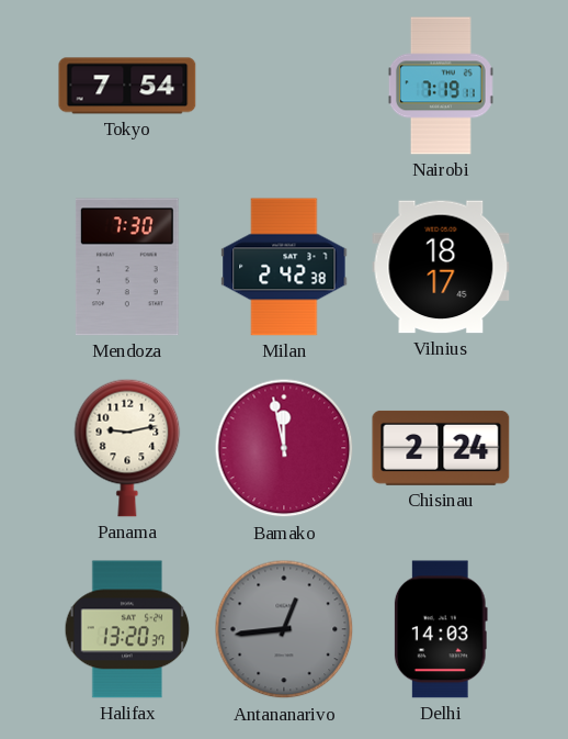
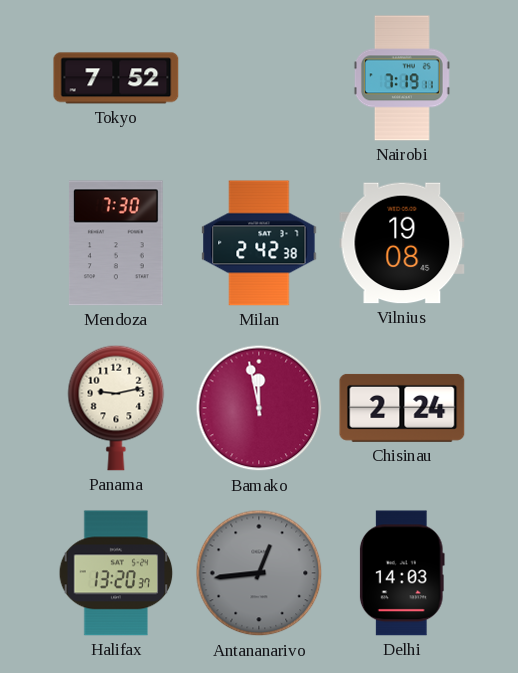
Tokyo: 7:54 -> 7:52 (116, 78)
Vilnius: 18:17 -> 19:08 (402, 243)
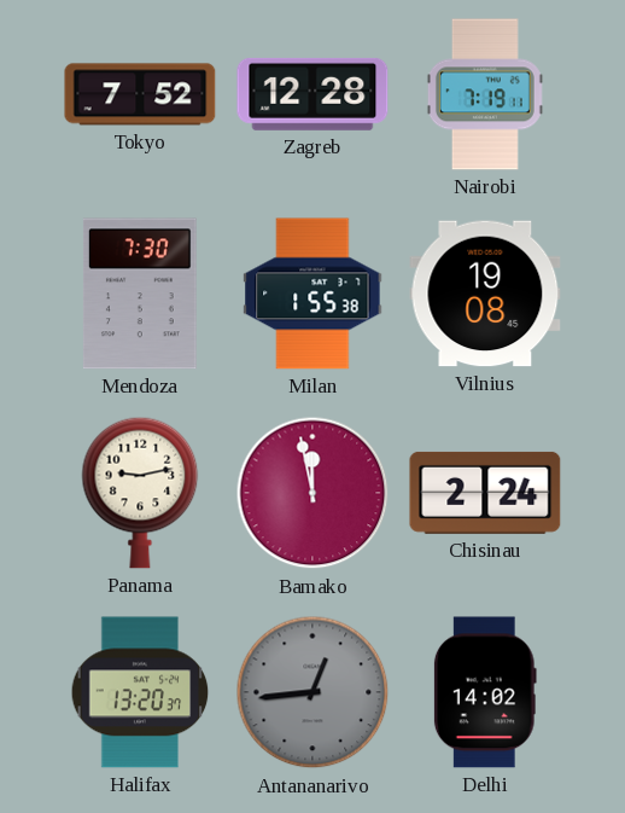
Zagreb: none -> 12:28 (312, 94)
Milan: 2:42 -> 1:55 (312, 294)
Delhi: 14:03 -> 14:02 (485, 692)
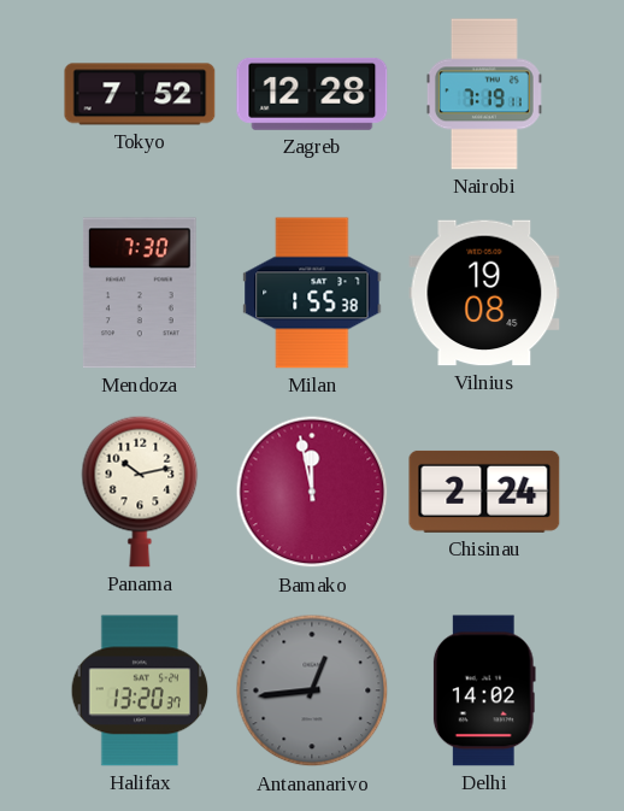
Panama: 9:13 -> 10:13 (140, 492)
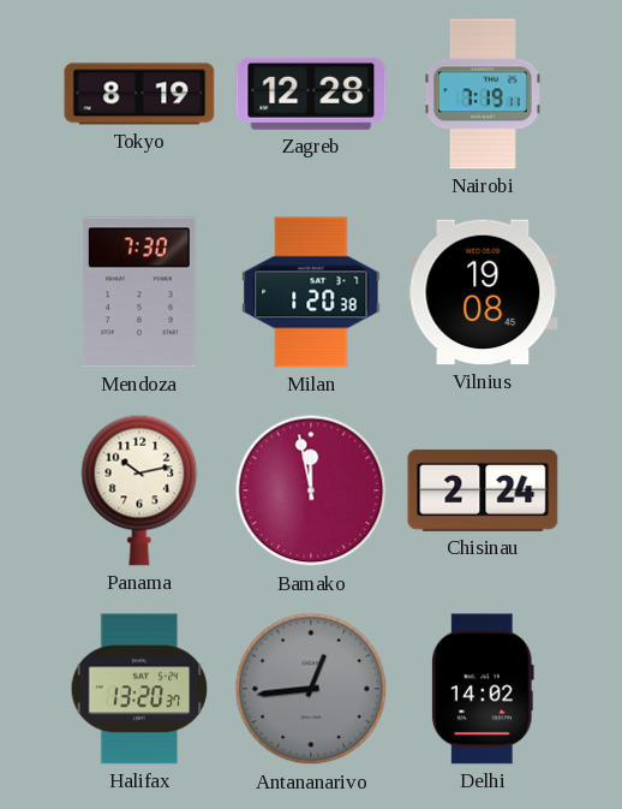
Tokyo: 7:52 -> 8:19 (139, 94)
Milan: 1:55 -> 1:20 (311, 292)
